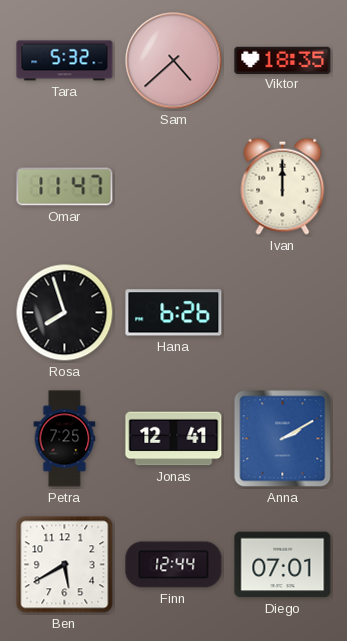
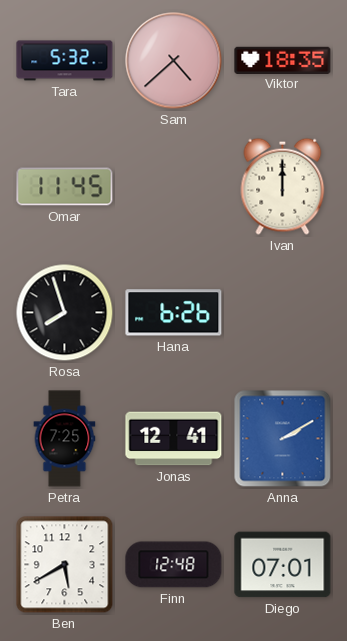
Omar: 11:47 -> 11:45 (65, 187)
Finn: 12:44 -> 12:48 (174, 565)
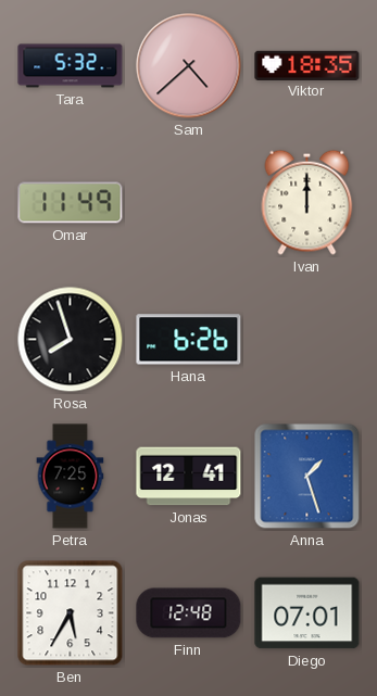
Omar: 11:45 -> 11:49 (71, 203)
Anna: 2:10 -> 1:27 (307, 477)
Ben: 5:40 -> 5:35 (71, 613)
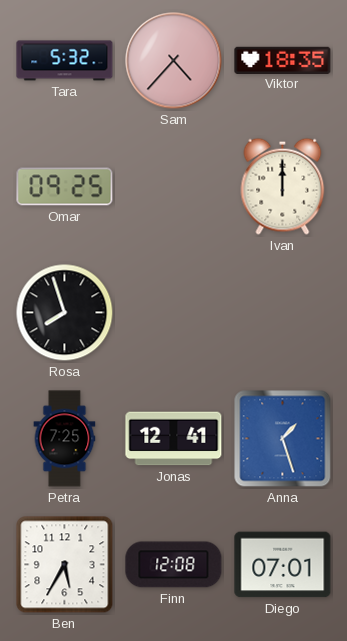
Sam: 4:38 -> 4:37 (174, 61)
Omar: 11:49 -> 09:25 (65, 187)
Hana: 6:26 -> none (189, 340)
Finn: 12:48 -> 12:08 (174, 565)
